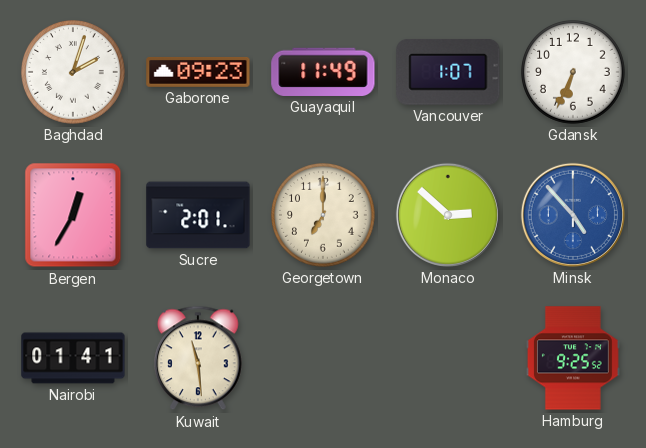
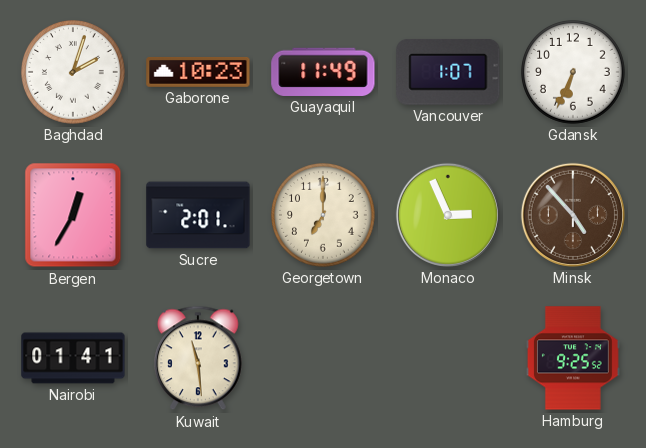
Gaborone: 09:23 -> 10:23 (198, 72)
Monaco: 2:52 -> 2:56 (448, 215)
Minsk dial: blue -> brown (573, 215)
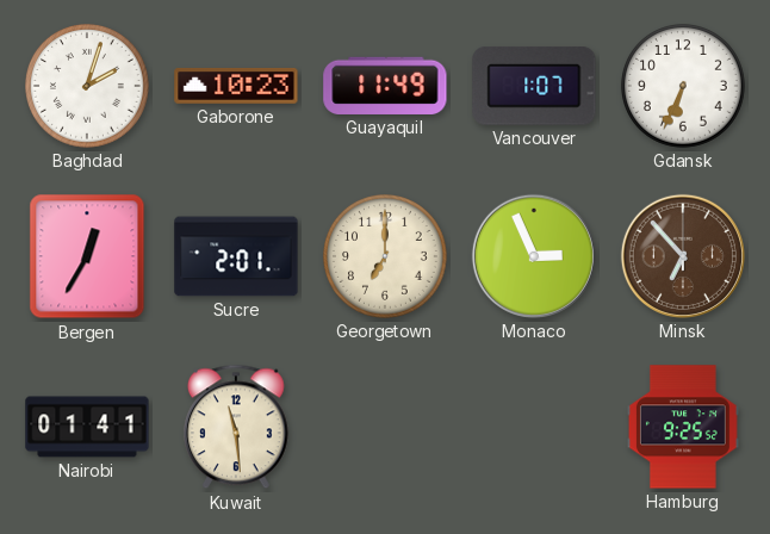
Minsk: 4:53 -> 6:53 (683, 256)
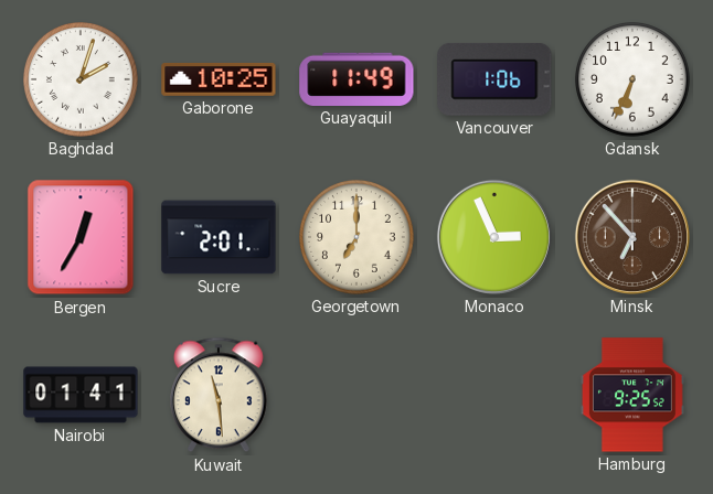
Gaborone: 10:23 -> 10:25 (219, 79)
Vancouver: 1:07 -> 1:06 (494, 80)
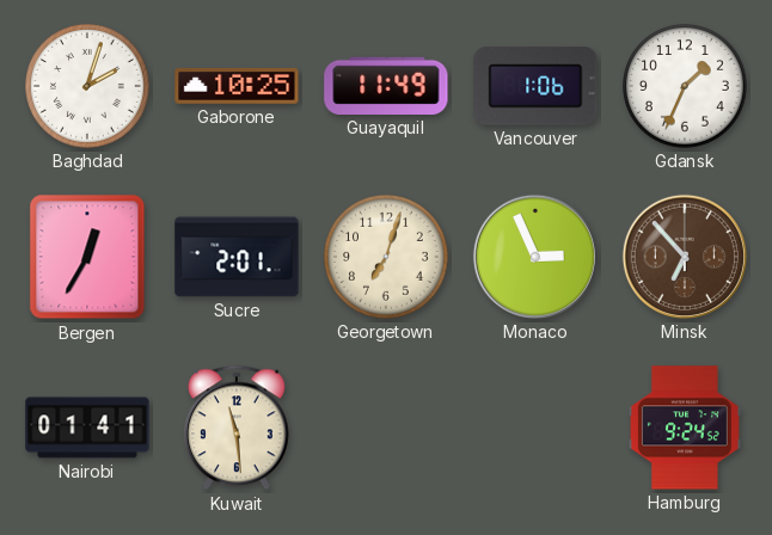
Gdansk: 6:34 -> 1:34 (686, 87)
Georgetown: 7:00 -> 7:03 (387, 258)
Hamburg: 9:25 -> 9:24 (685, 428)
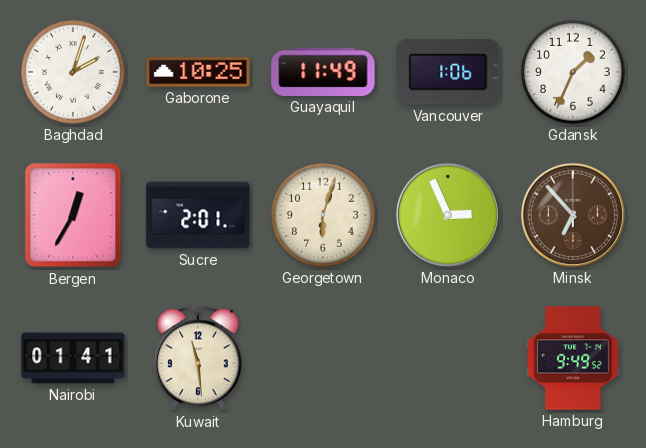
Georgetown: 7:03 -> 6:03 (324, 216)
Hamburg: 9:24 -> 9:49 (573, 358)
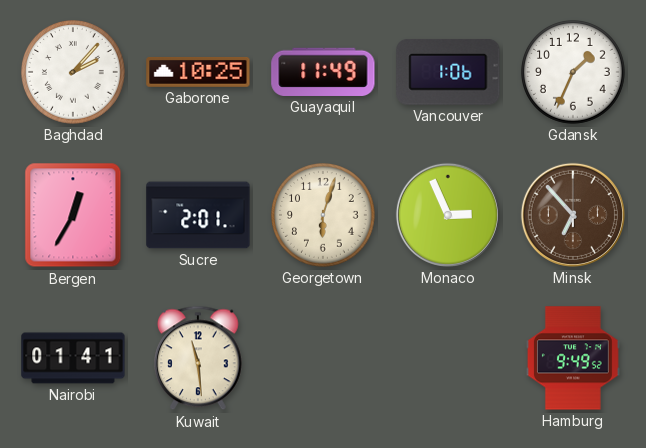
Baghdad: 2:03 -> 2:07 (74, 73)
